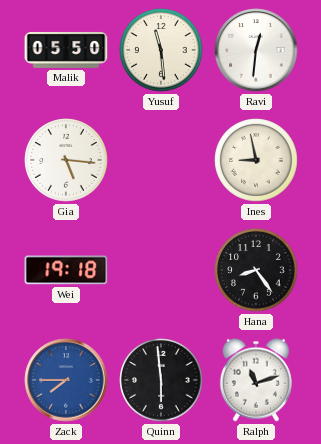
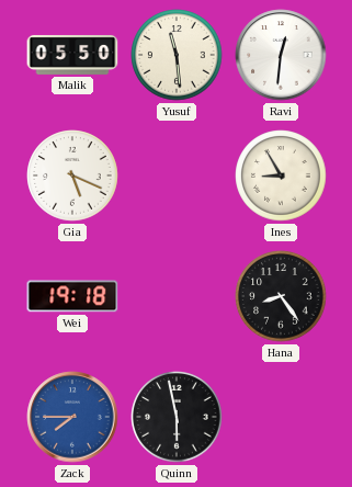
Gia: 5:16 -> 5:19 (72, 175)
Ines: 8:58 -> 8:55 (281, 175)
Quinn: 5:59 -> 5:58 (177, 417)
Ralph: 11:12 -> none (256, 380)
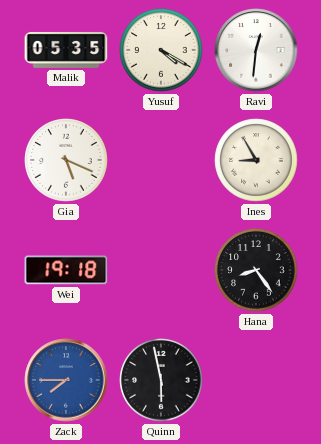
Malik: 05:50 -> 05:35 (66, 50)
Yusuf: 11:29 -> 4:20 (161, 50)
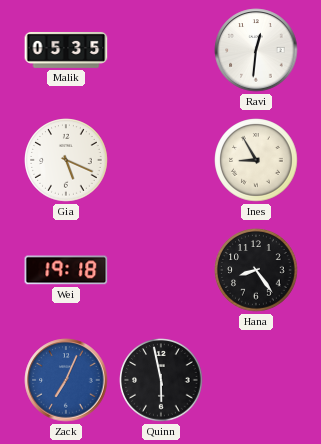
Yusuf: 4:20 -> none (161, 50)
Zack: 7:45 -> 7:04 (66, 380)
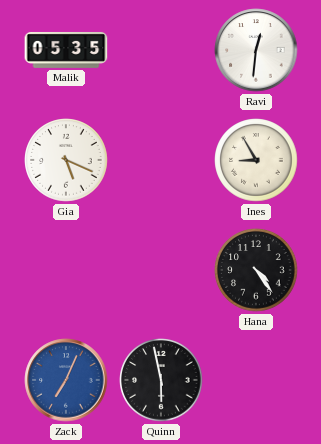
Wei: 19:18 -> none (66, 270)
Hana: 8:24 -> 4:24 (256, 270)
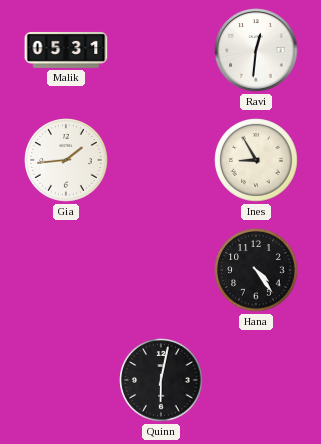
Malik: 05:35 -> 05:31 (66, 50)
Gia: 5:19 -> 1:44 (66, 160)
Zack: 7:04 -> none (66, 380)
Quinn: 5:58 -> 6:02 (161, 380)
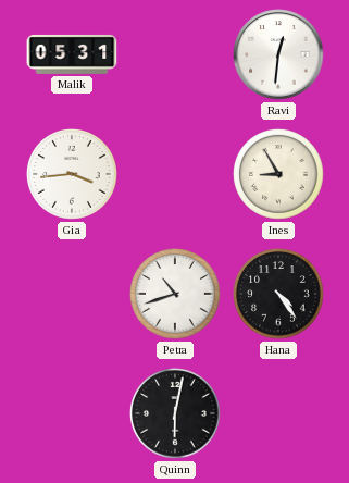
Gia: 1:44 -> 3:44 (72, 174)
Petra: none -> 10:42 (175, 294)
